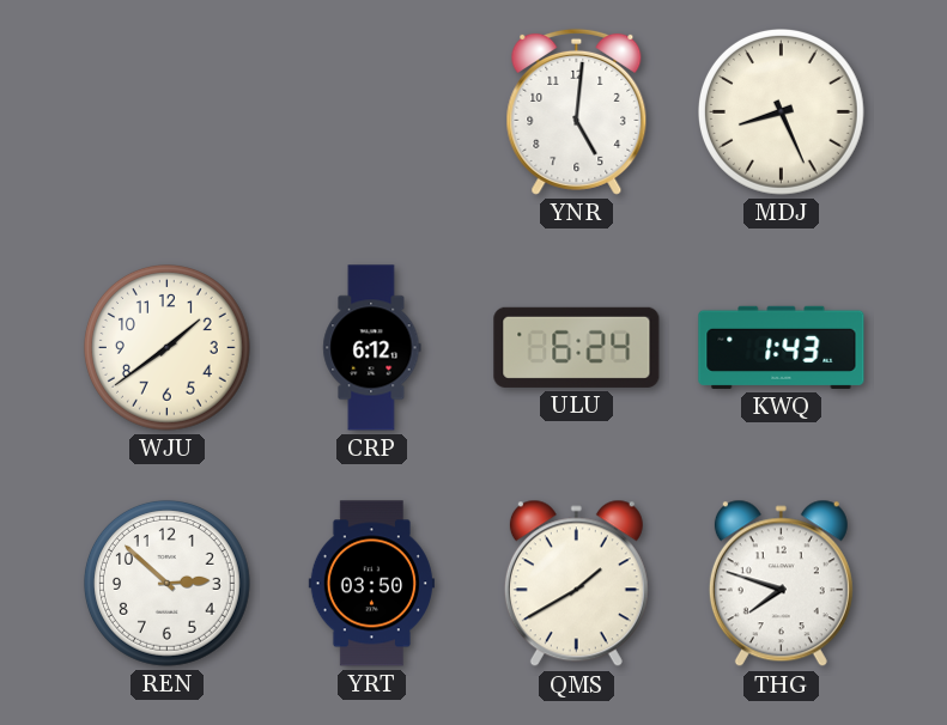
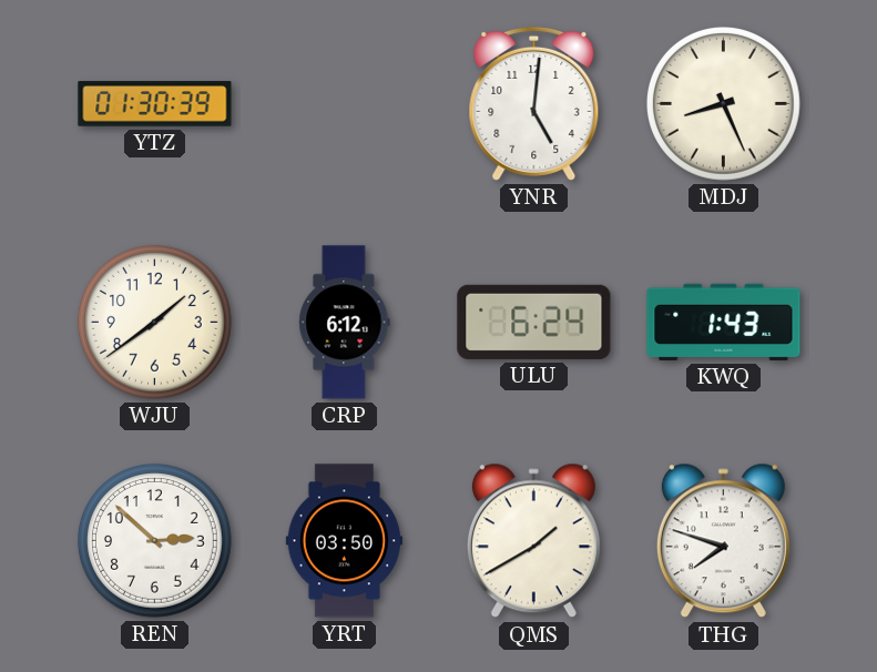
YTZ: none -> 01:30 (155, 104)
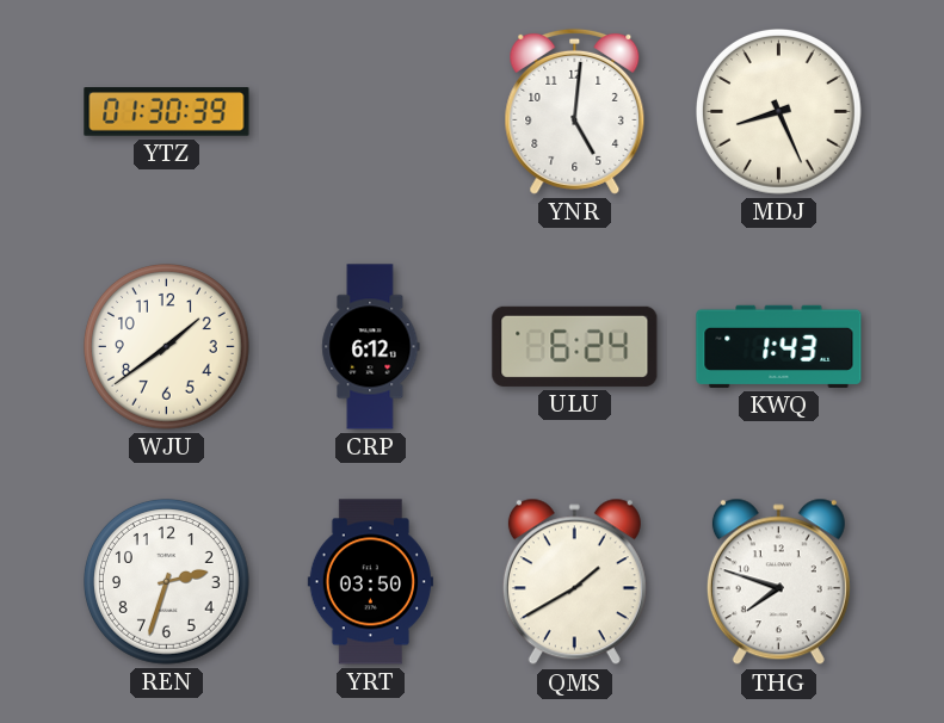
REN: 2:52 -> 2:33 (167, 582)
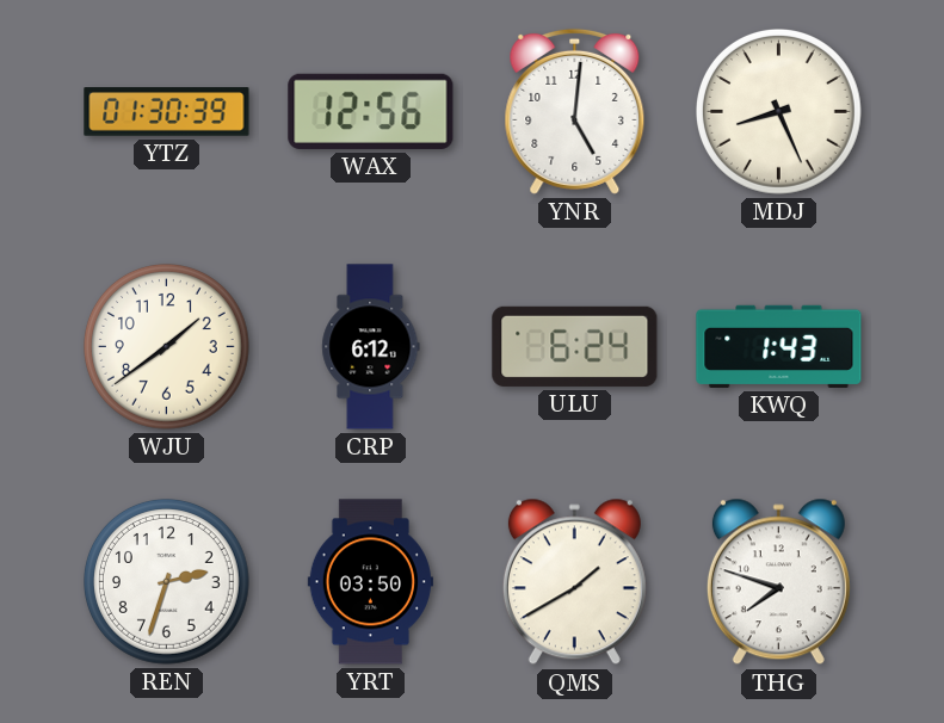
WAX: none -> 12:56 (371, 111)
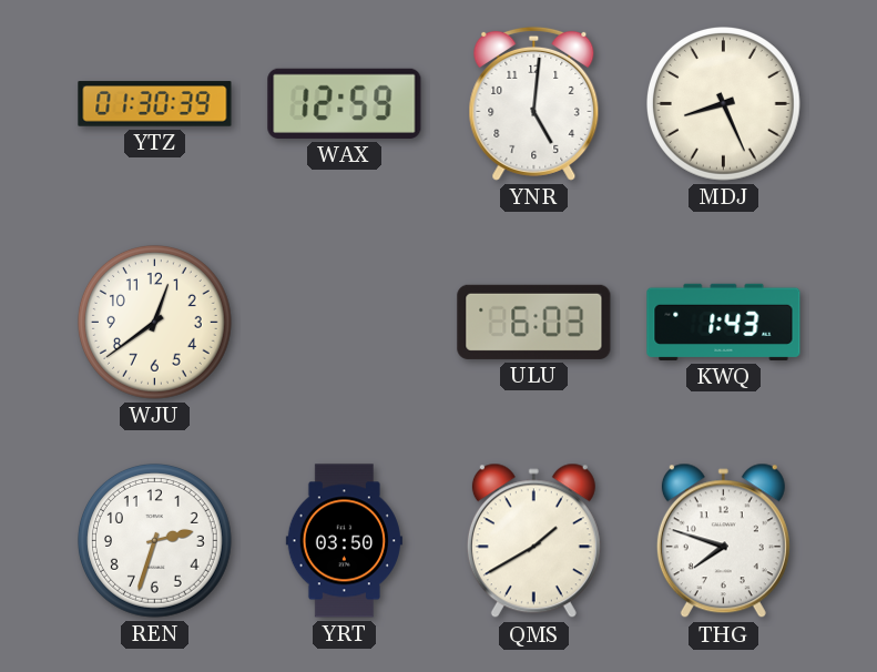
WAX: 12:56 -> 12:59 (345, 103)
WJU: 1:39 -> 12:39 (155, 323)
CRP: 6:12 -> none (371, 347)
ULU: 6:24 -> 6:03 (534, 322)
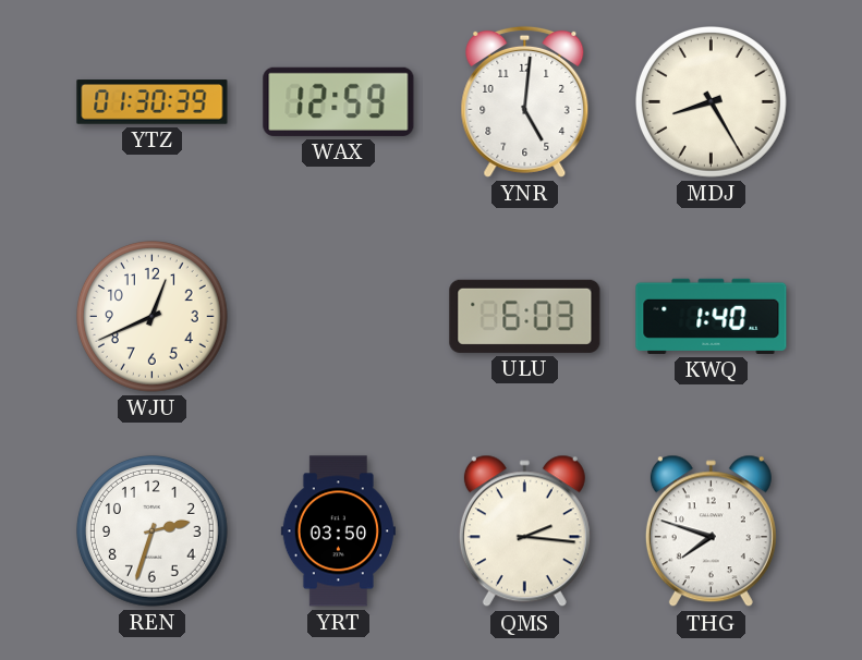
MDJ: 8:26 -> 8:25 (712, 102)
WJU: 12:39 -> 12:41 (153, 317)
KWQ: 1:43 -> 1:40 (712, 316)
QMS: 1:40 -> 2:16 (524, 531)
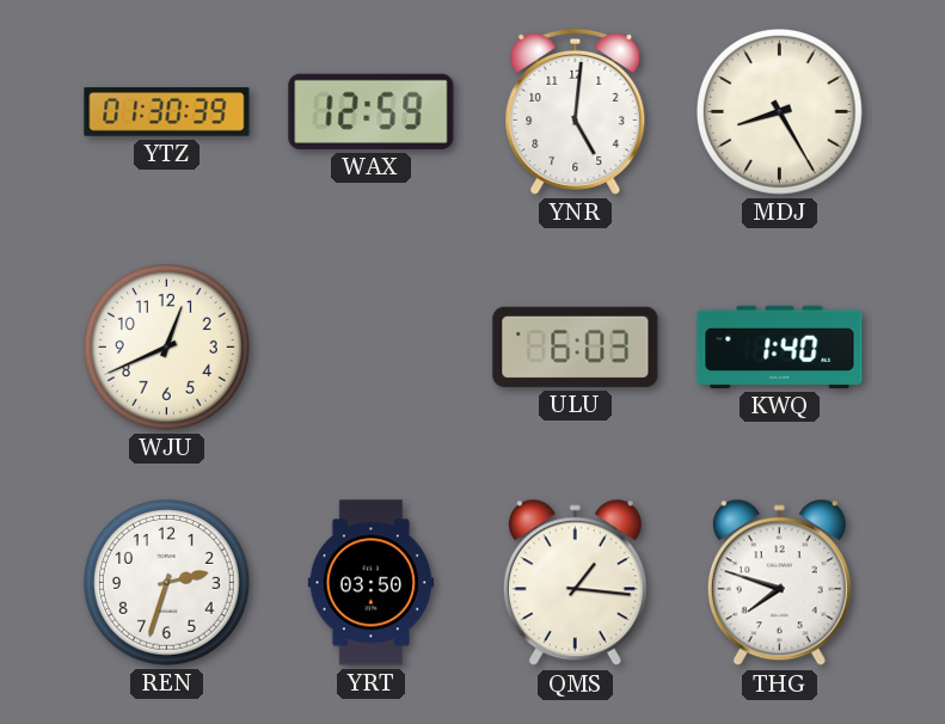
QMS: 2:16 -> 1:16 (575, 583)
